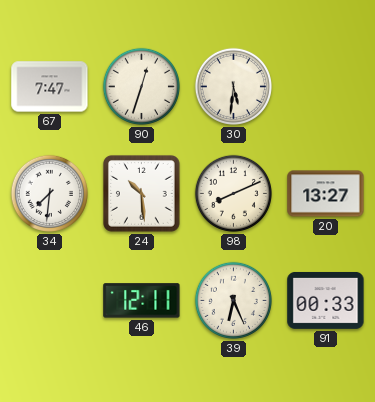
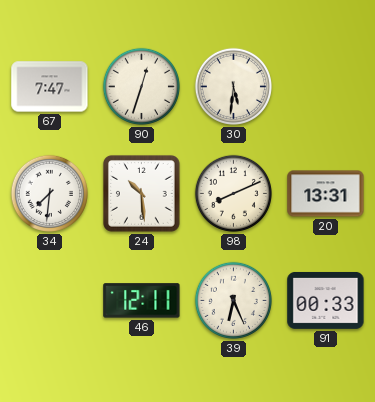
20: 13:27 -> 13:31 (326, 194)
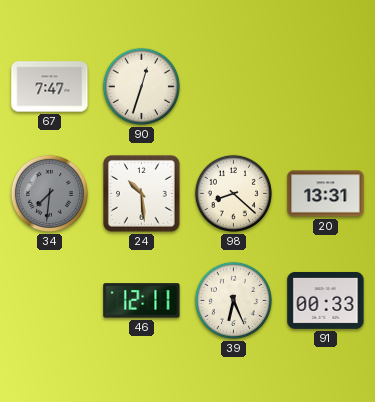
30: 5:31 -> none (233, 86)
34 dial: white -> grey (49, 193)
98: 8:11 -> 8:22 (233, 193)
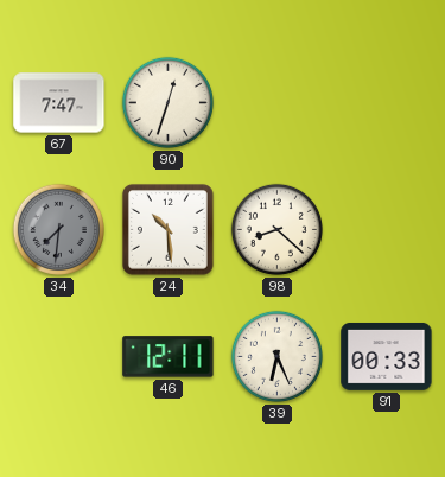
20: 13:31 -> none (326, 194)
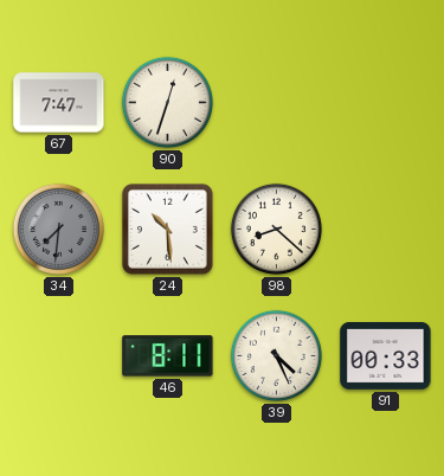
46: 12:11 -> 8:11 (168, 356)
39: 6:26 -> 4:26 (276, 355)
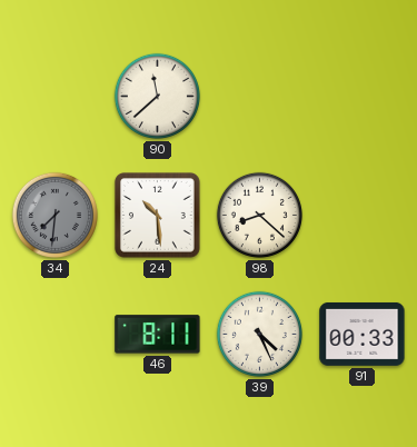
67: 7:47 -> none (59, 103)
90: 12:33 -> 11:38 (157, 96)
